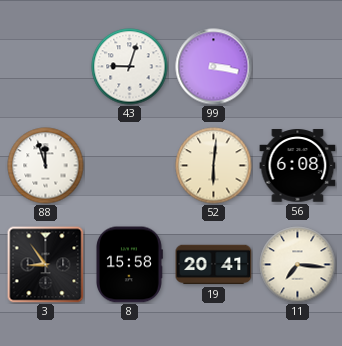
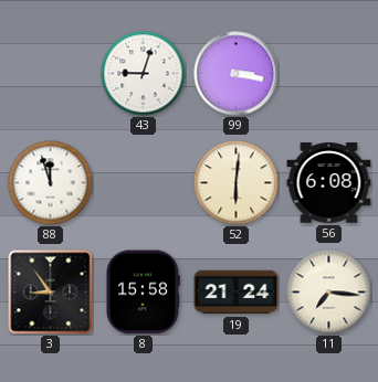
19: 20:41 -> 21:24 (237, 293)
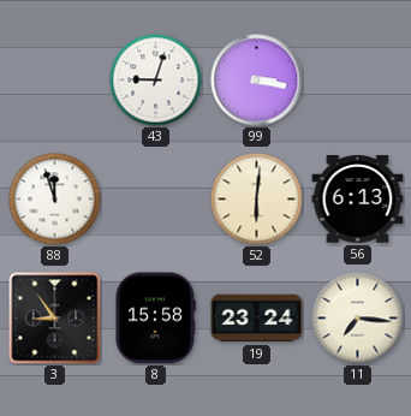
56: 6:08 -> 6:13 (358, 200)
19: 21:24 -> 23:24 (257, 319)
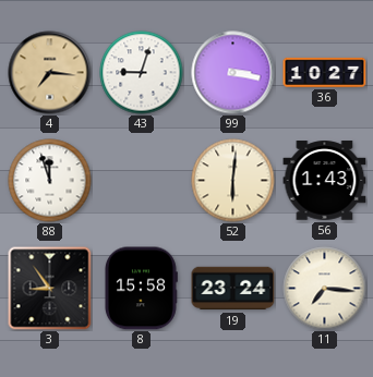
4: none -> 7:16 (50, 73)
36: none -> 10:27 (325, 72)
56: 6:13 -> 1:43 (325, 181)
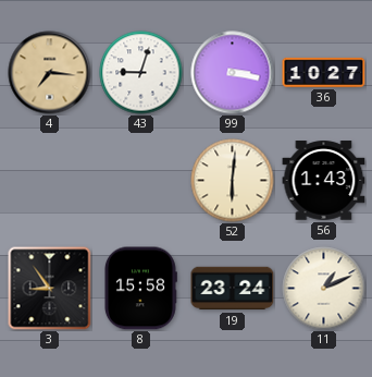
88: 11:57 -> none (50, 181)
11: 7:16 -> 1:11 (324, 289)
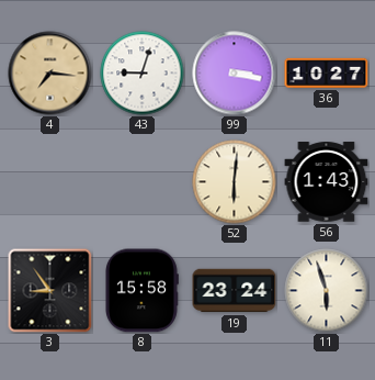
11: 1:11 -> 5:57 (327, 291)
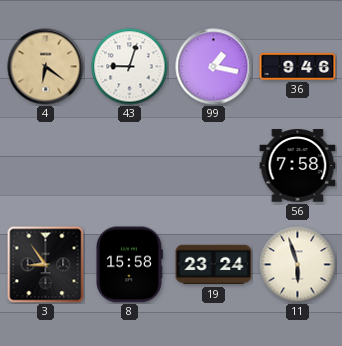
4: 7:16 -> 6:21 (46, 67)
99: 3:17 -> 1:17 (214, 67)
36: 10:27 -> 9:46 (298, 66)
52: 6:01 -> none (235, 182)
56: 1:43 -> 7:58 (298, 166)
